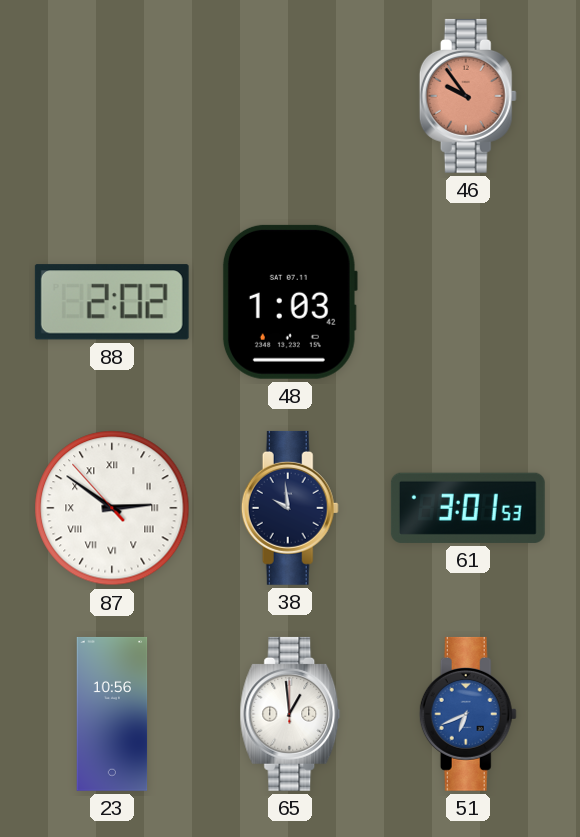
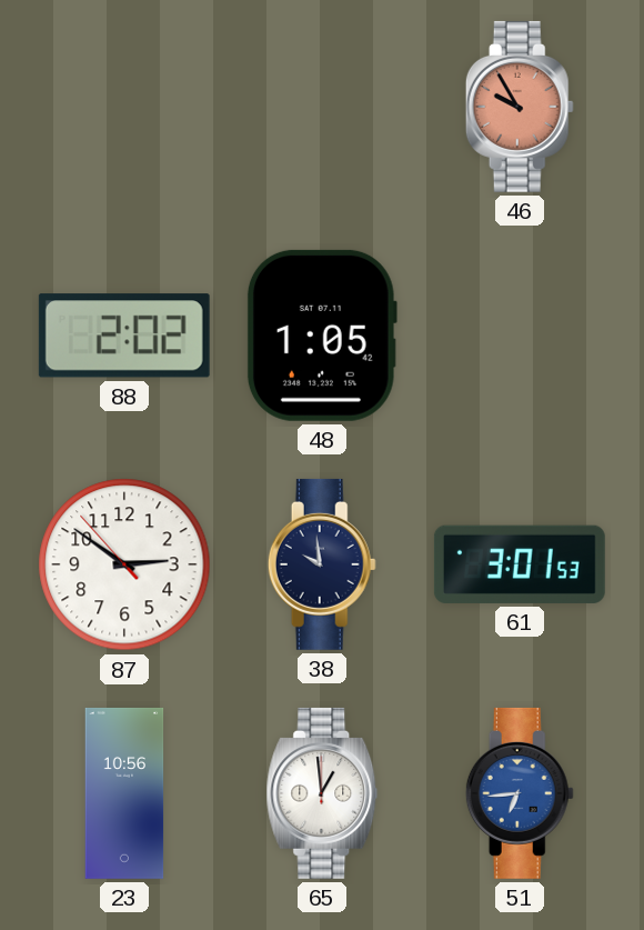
46: 9:54 -> 9:55 (520, 107)
48: 1:03 -> 1:05 (322, 336)
87 numerals: Roman -> Arabic (124, 564)
51: 6:41 -> 6:44 (520, 793)
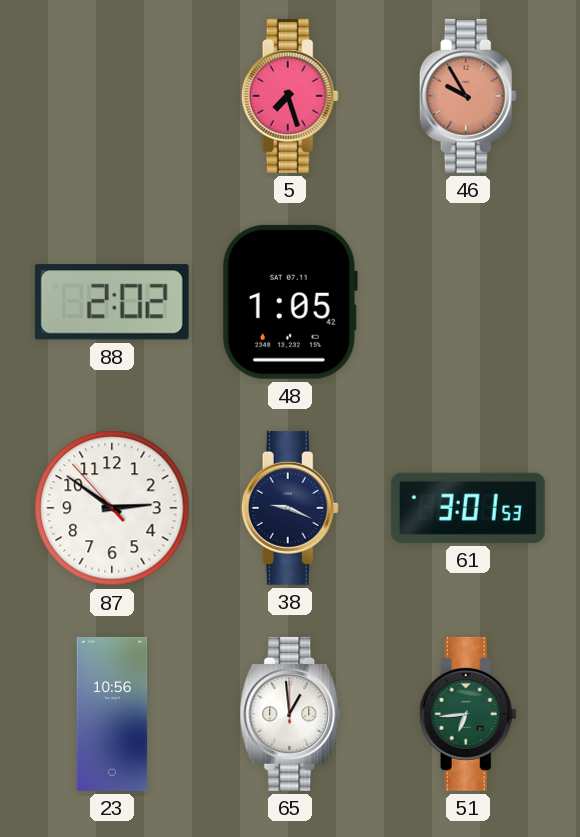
5: none -> 7:27 (290, 96)
38: 9:59 -> 9:19 (290, 508)
51 dial: blue -> green (468, 714)
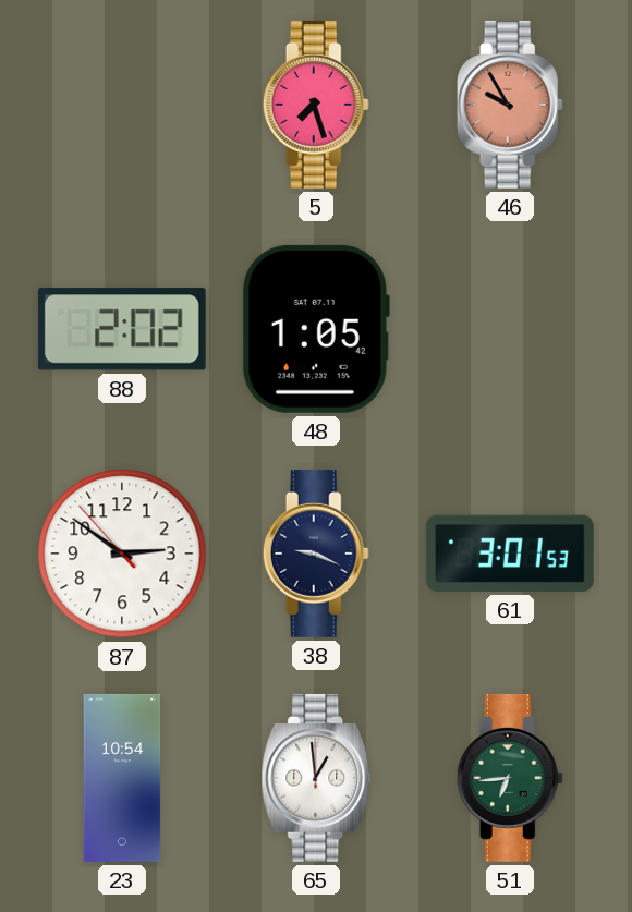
23: 10:56 -> 10:54 (122, 778)
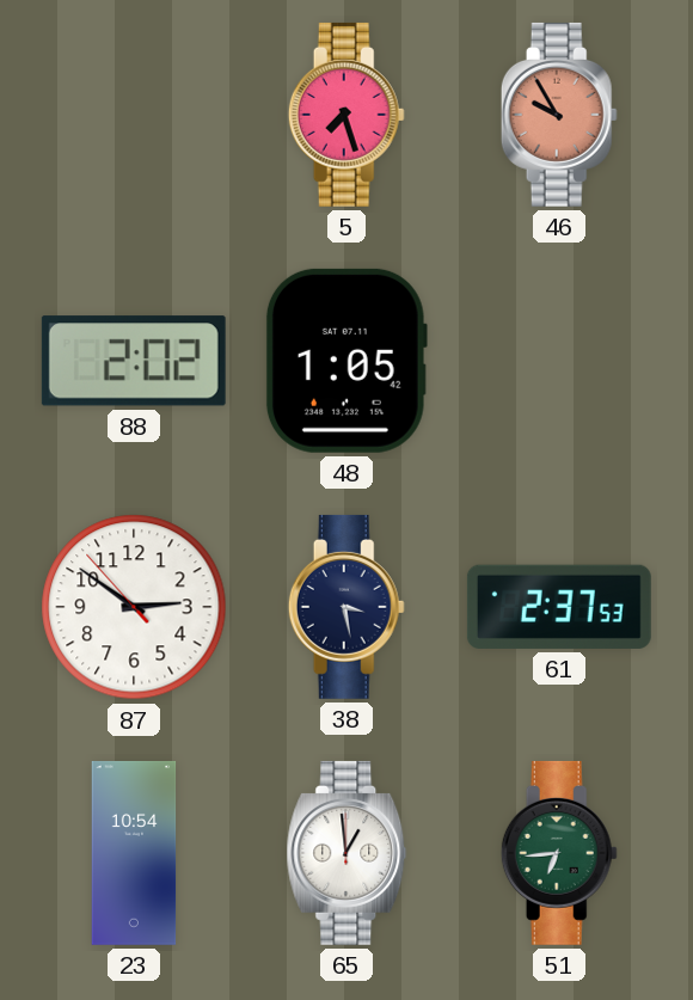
38: 9:19 -> 3:28 (346, 607)
61: 3:01 -> 2:37 (559, 607)
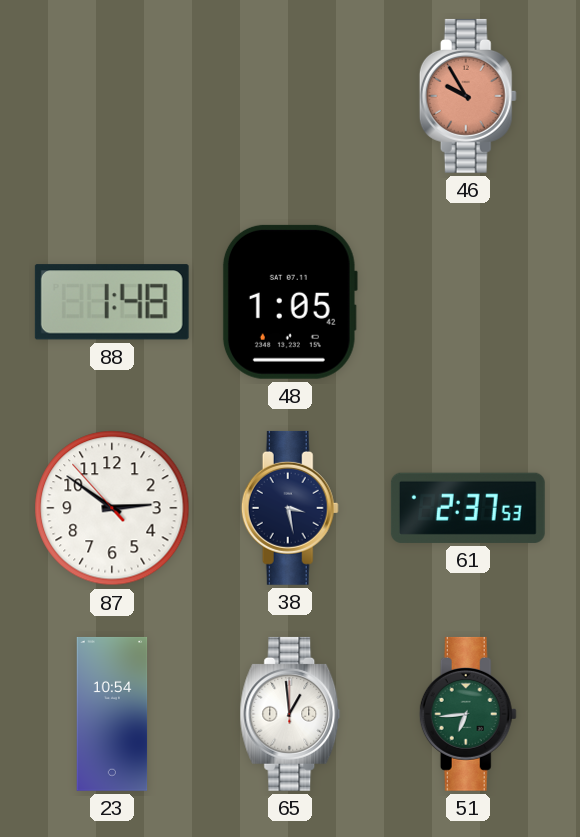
5: 7:27 -> none (346, 115)
88: 2:02 -> 1:48 (112, 302)
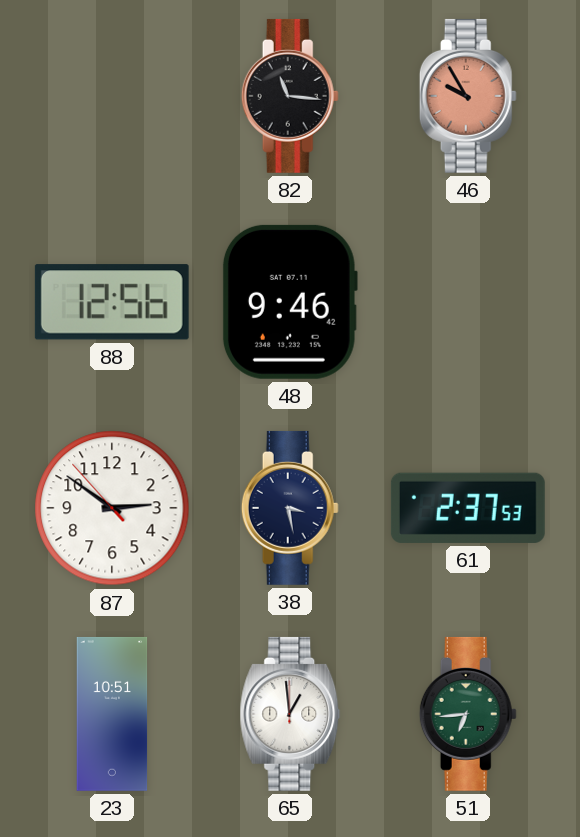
82: none -> 11:16 (290, 96)
88: 1:48 -> 12:56 (112, 302)
48: 1:05 -> 9:46 (290, 302)
23: 10:54 -> 10:51 (112, 714)
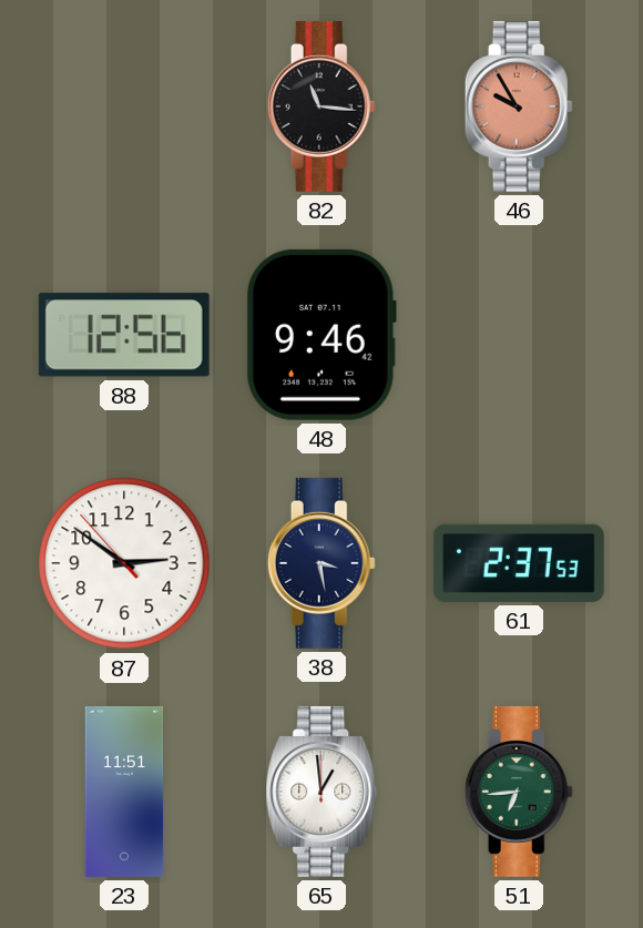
23: 10:51 -> 11:51 (124, 792)
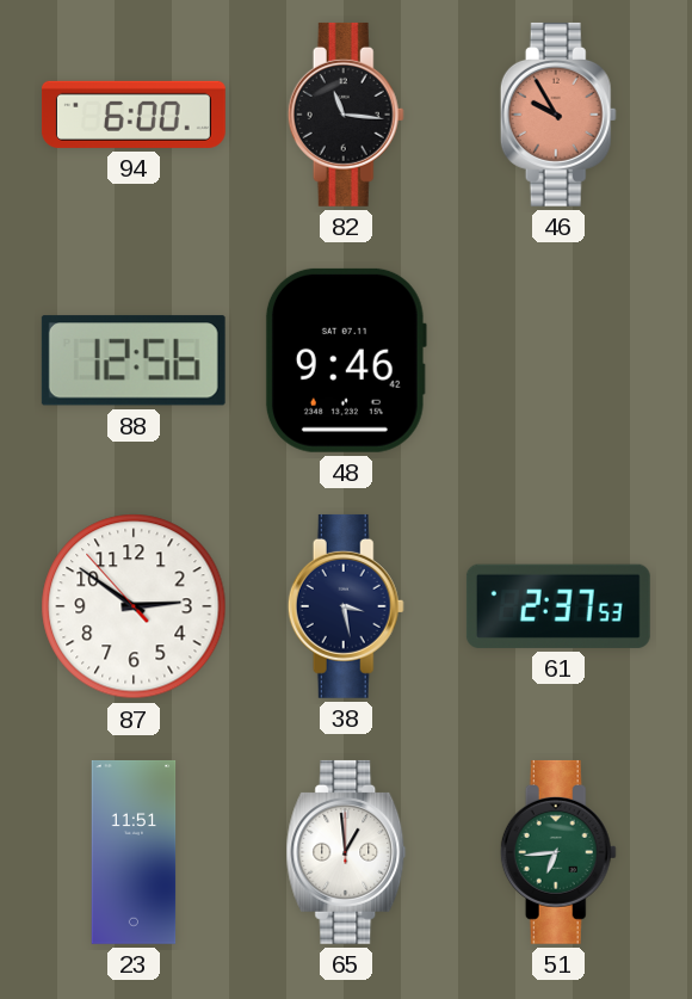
94: none -> 6:00 (134, 115)
